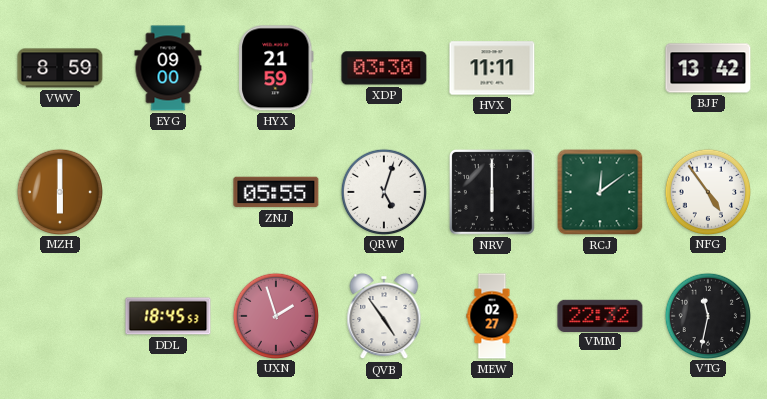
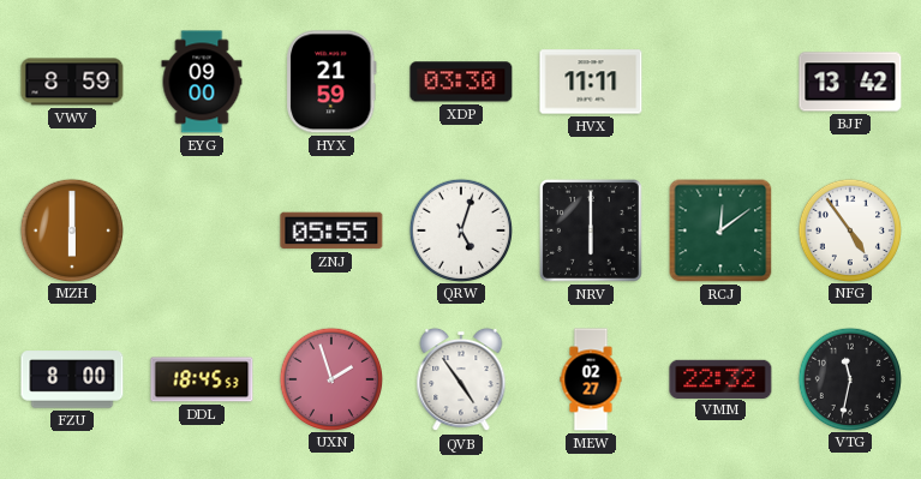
FZU: none -> 8:00 (72, 379)
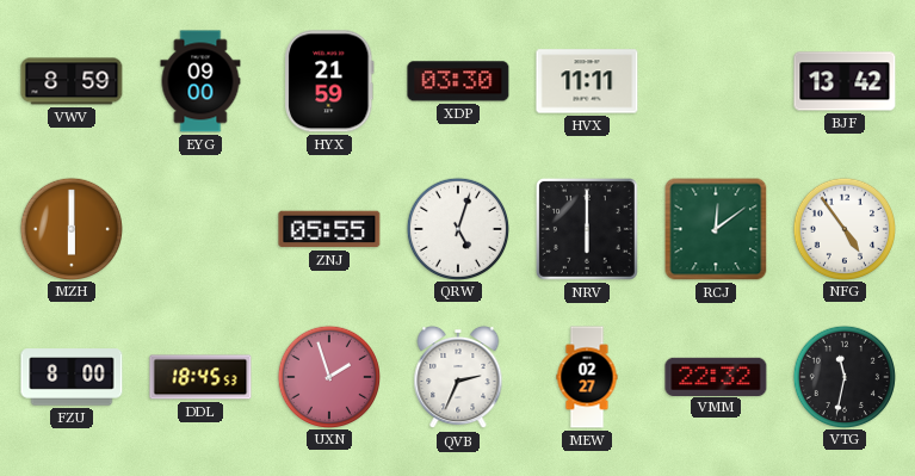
QVB: 4:54 -> 2:34 (458, 377)
